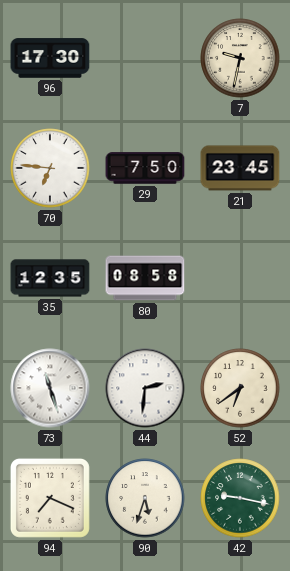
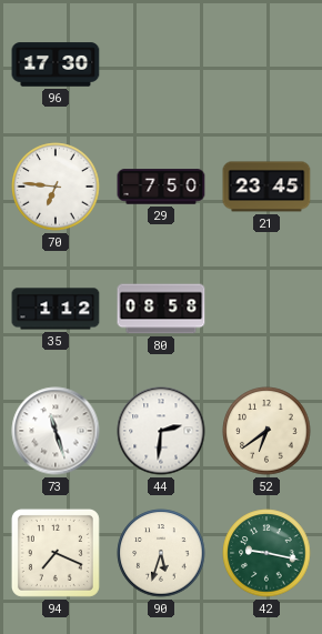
7: 9:32 -> none (240, 58)
35: 12:35 -> 1:12 (56, 309)
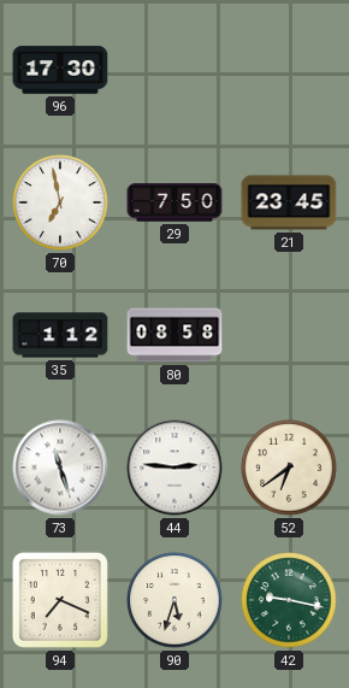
70: 6:46 -> 6:58 (60, 202)
44: 2:31 -> 2:46 (174, 468)
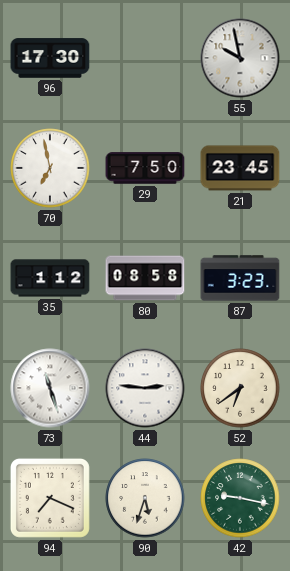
55: none -> 9:58 (240, 58)
87: none -> 3:23 (240, 278)
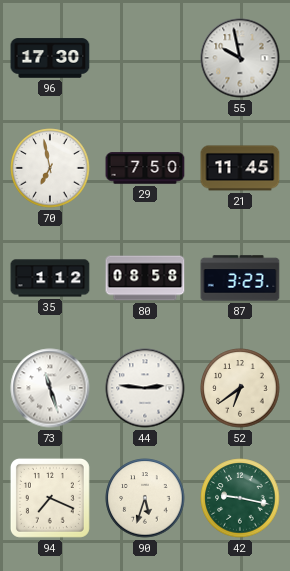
21: 23:45 -> 11:45 (240, 168)
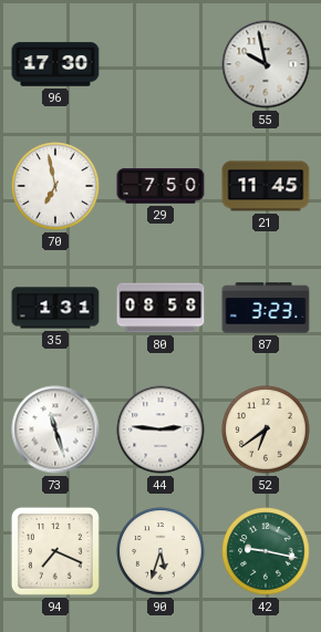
35: 1:12 -> 1:31 (55, 308)
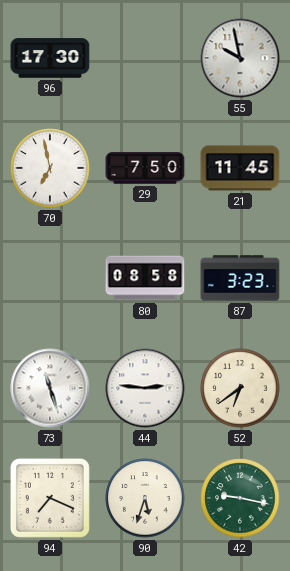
35: 1:31 -> none (55, 308)
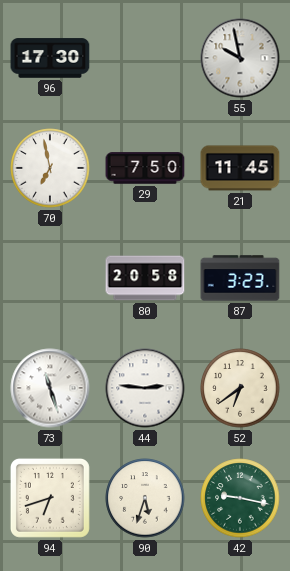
80: 08:58 -> 20:58 (145, 278)
94: 7:19 -> 6:42 (50, 498)
